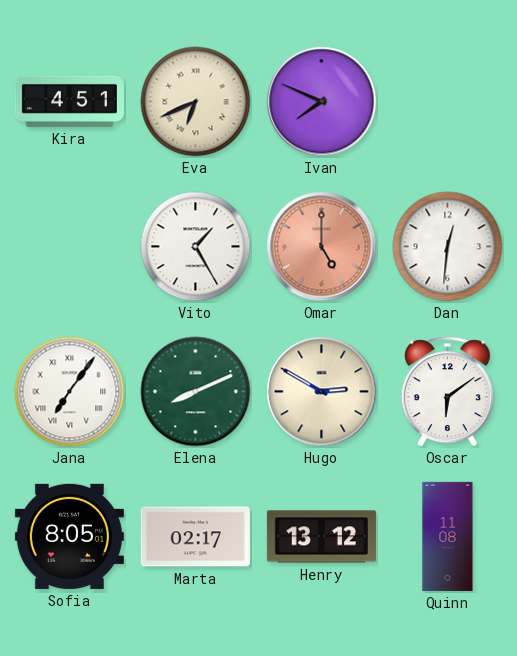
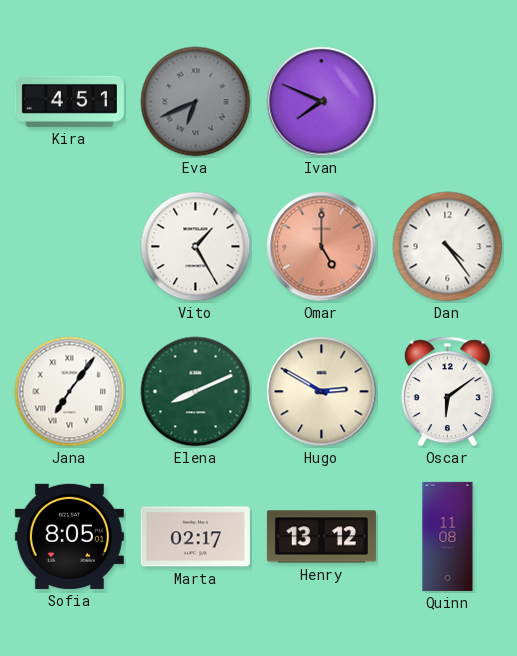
Eva dial: cream -> grey (196, 102)
Dan: 12:31 -> 4:24 (448, 247)
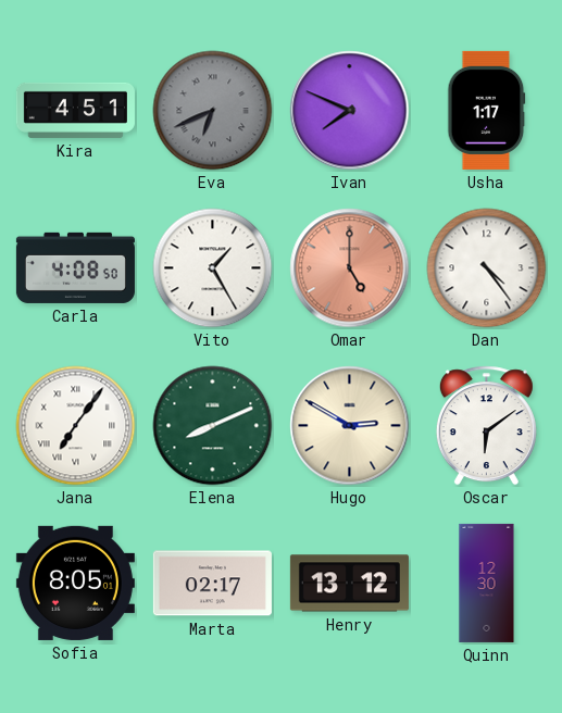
Usha: none -> 1:17 (487, 110)
Carla: none -> 4:08 (75, 267)
Quinn: 11:08 -> 12:30 (487, 583)
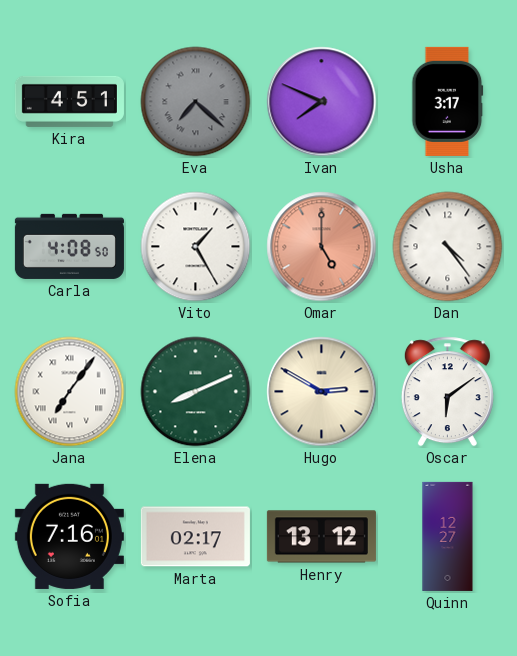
Eva: 6:41 -> 7:22 (196, 102)
Usha: 1:17 -> 3:17 (448, 101)
Sofia: 8:05 -> 7:16 (69, 536)
Quinn: 12:30 -> 12:27 (448, 536)
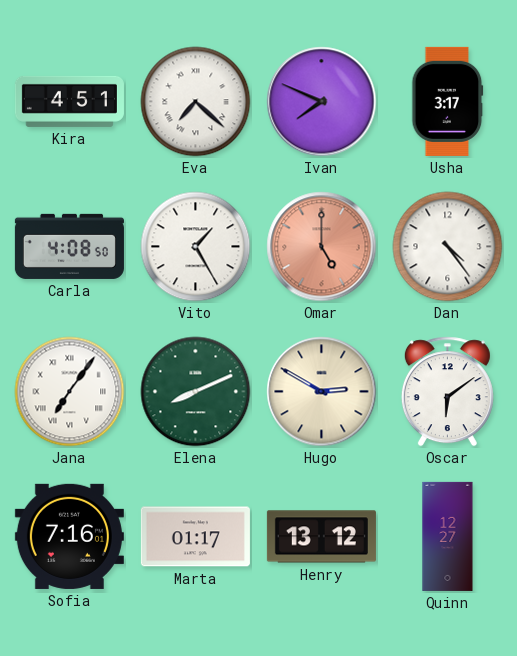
Eva dial: grey -> white (196, 102)
Marta: 02:17 -> 01:17 (195, 537)
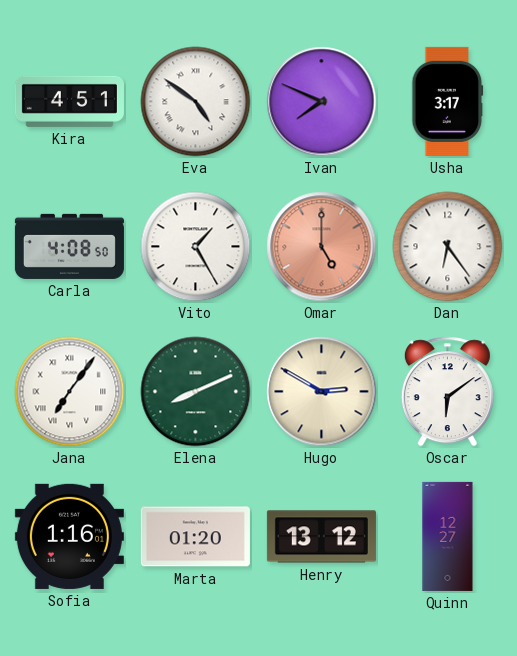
Eva: 7:22 -> 4:51 (196, 102)
Dan: 4:24 -> 6:24 (448, 247)
Sofia: 7:16 -> 1:16 (69, 536)
Marta: 01:17 -> 01:20 (195, 537)
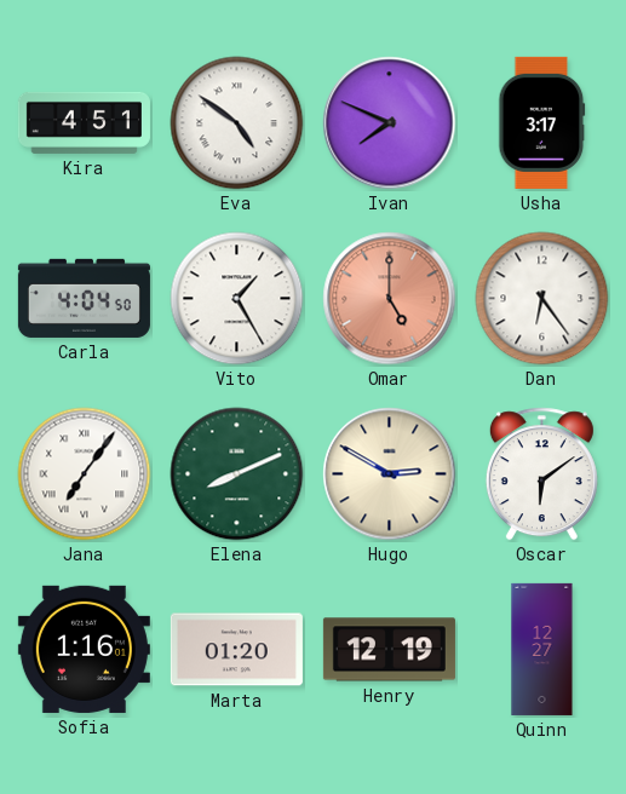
Carla: 4:08 -> 4:04 (84, 298)
Henry: 13:12 -> 12:19 (389, 650)
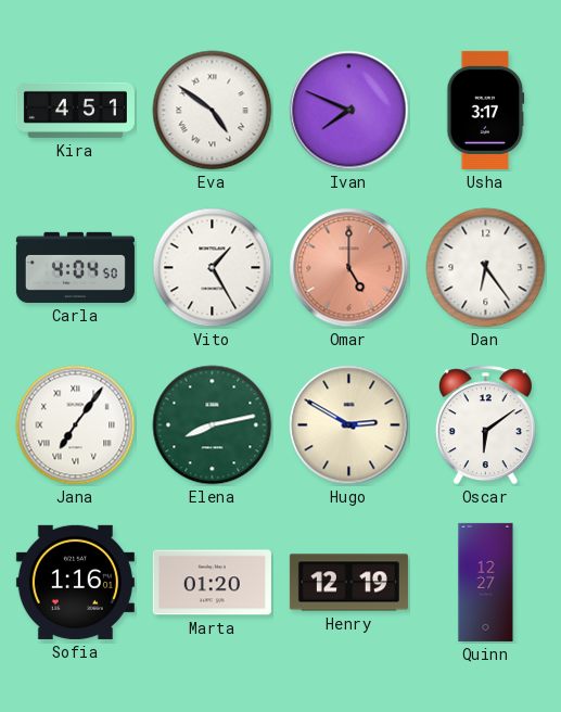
Elena: 8:11 -> 8:13 (213, 425)
